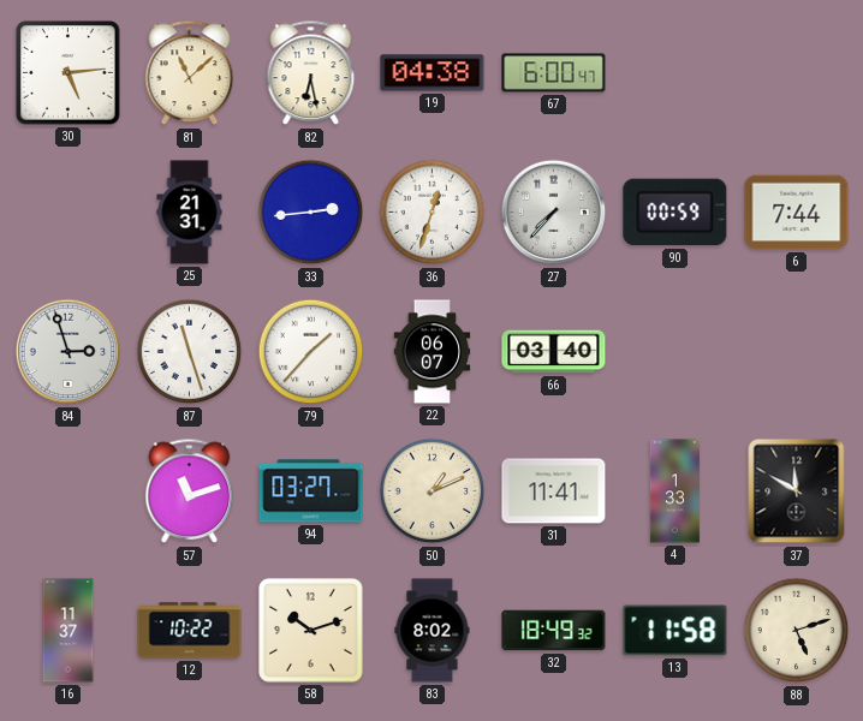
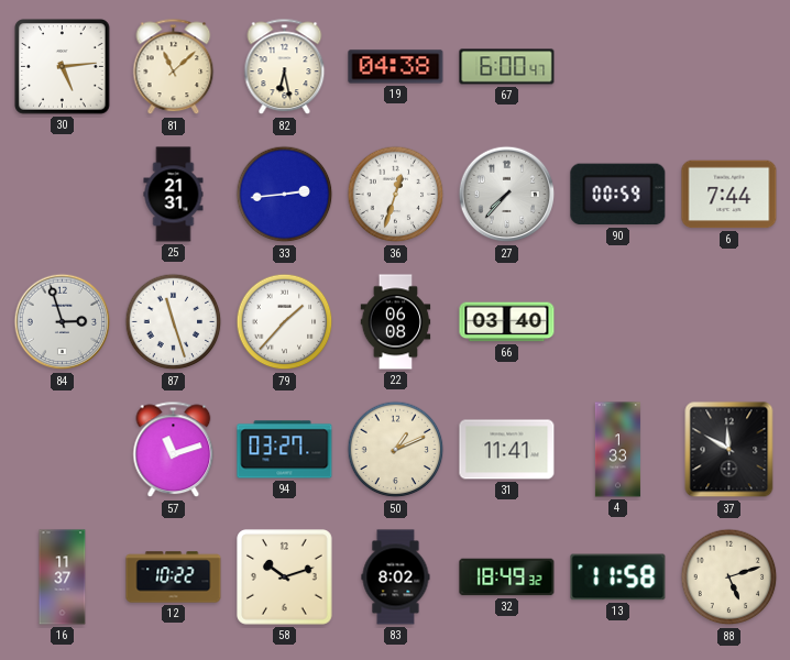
22: 06:07 -> 06:08 (396, 322)
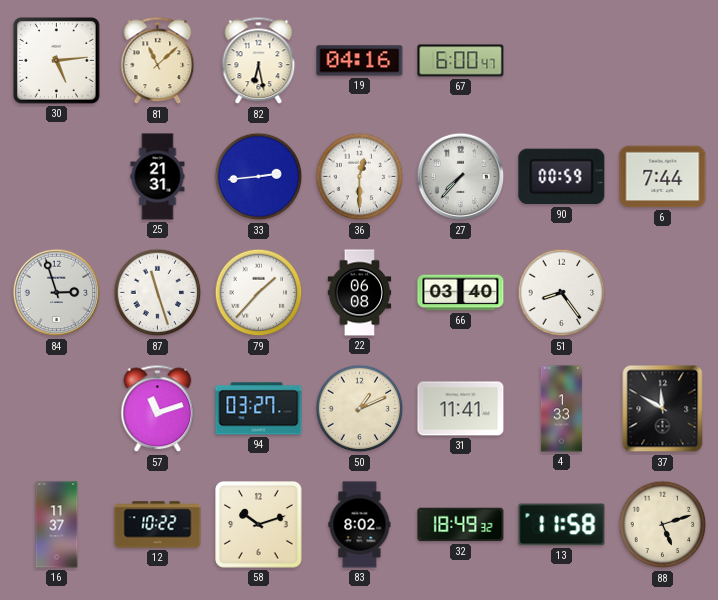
19: 04:38 -> 04:16 (360, 61)
36: 12:33 -> 12:30 (360, 177)
51: none -> 8:24 (562, 293)
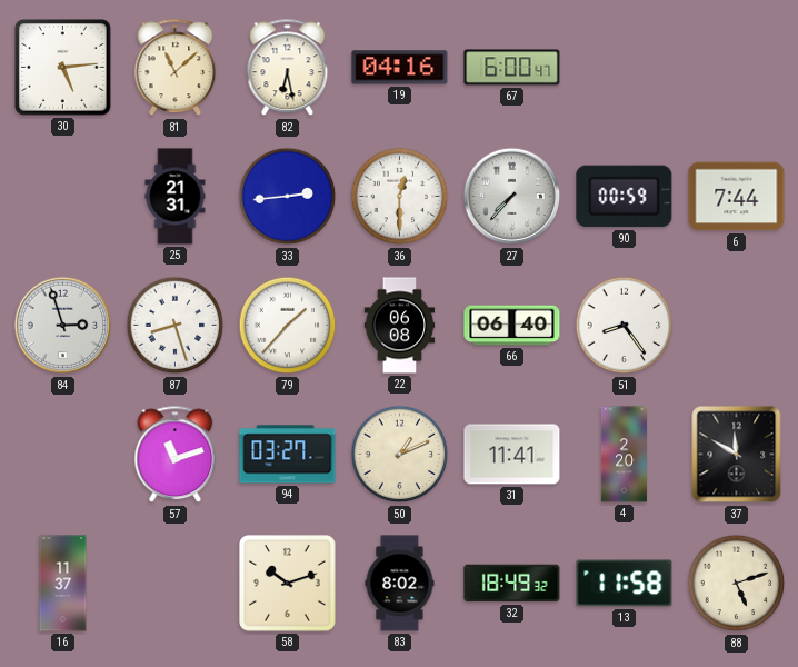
87: 11:27 -> 8:27 (176, 326)
66: 03:40 -> 06:40 (512, 326)
4: 1:33 -> 2:20 (624, 455)
12: 10:22 -> none (158, 525)
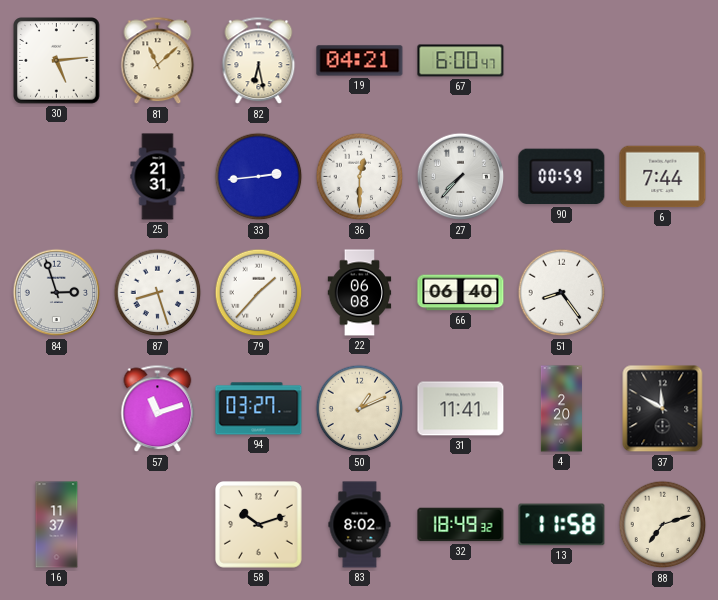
19: 04:16 -> 04:21 (360, 61)
88: 5:12 -> 7:12 (663, 525)
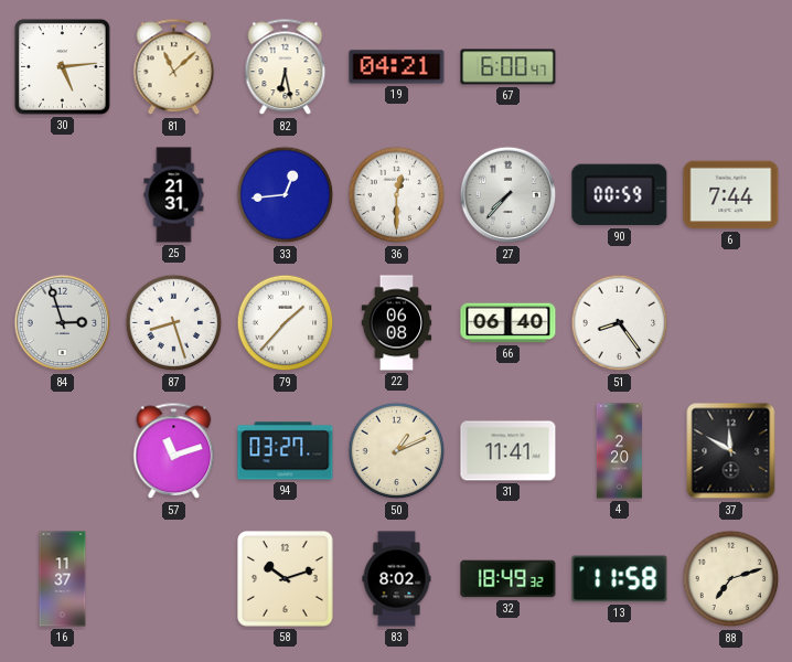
33: 2:44 -> 12:44 (286, 195)
